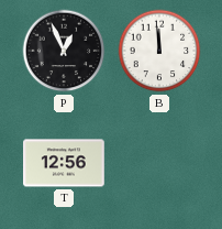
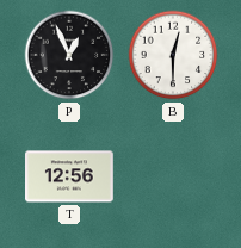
B: 11:59 -> 12:30 (173, 55)
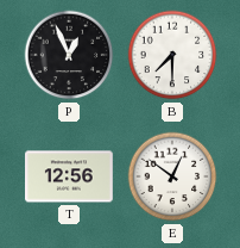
B: 12:30 -> 7:30 (172, 55)
E: none -> 12:51 (172, 176)
